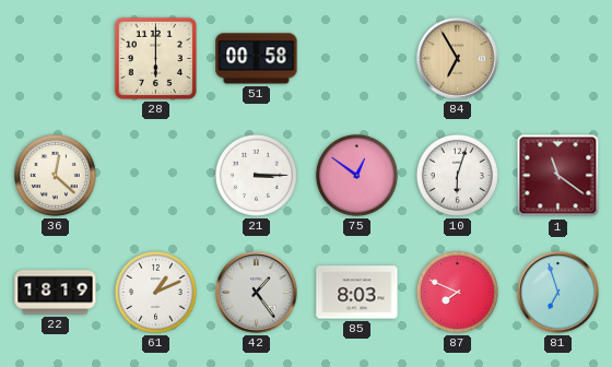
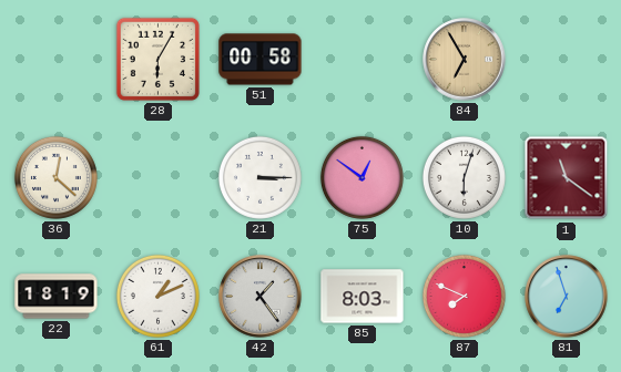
28: 6:00 -> 6:05 (157, 59)
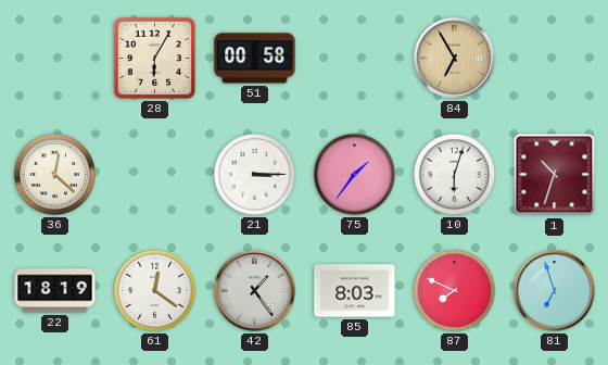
75: 12:51 -> 1:36 (354, 174)
1: 11:21 -> 10:33 (555, 175)
61: 1:11 -> 12:21 (154, 290)
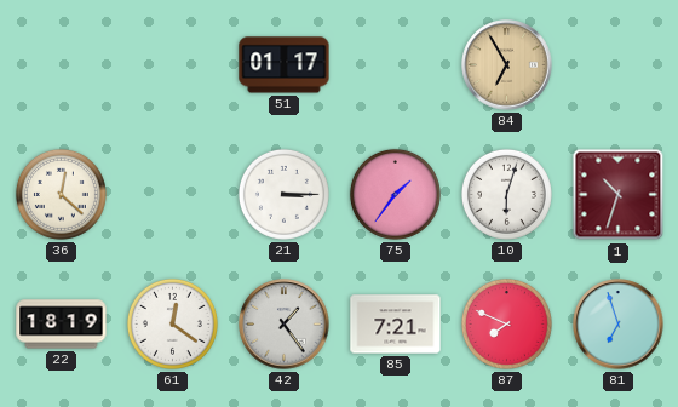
28: 6:05 -> none (154, 58)
51: 00:58 -> 01:17 (285, 65)
85: 8:03 -> 7:21 (396, 325)
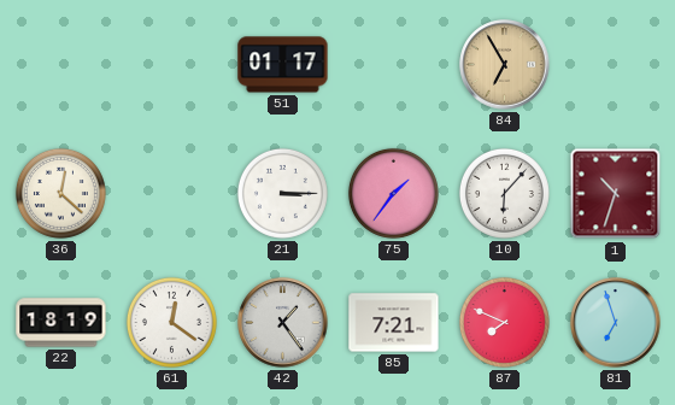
10: 6:03 -> 6:07 (504, 193)
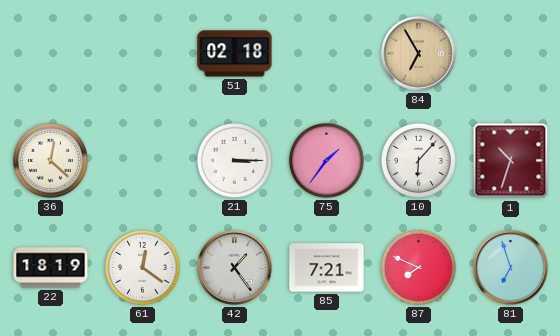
51: 01:17 -> 02:18 (235, 54)
